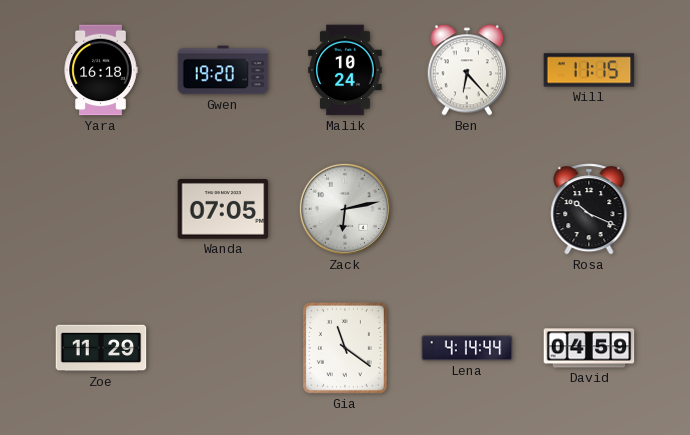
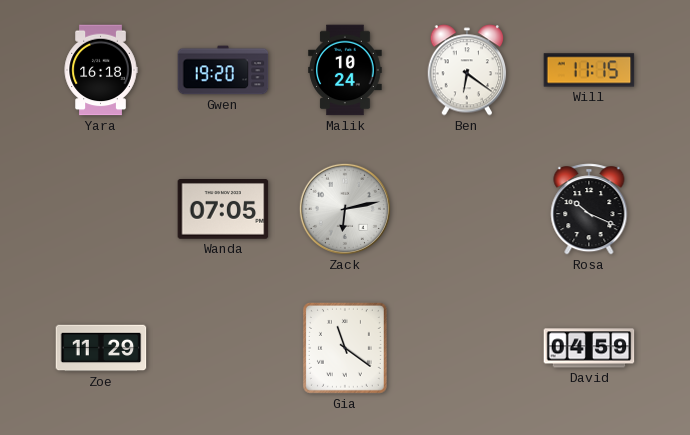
Ben: 6:23 -> 6:21 (467, 70)
Lena: 4:14 -> none (467, 348)
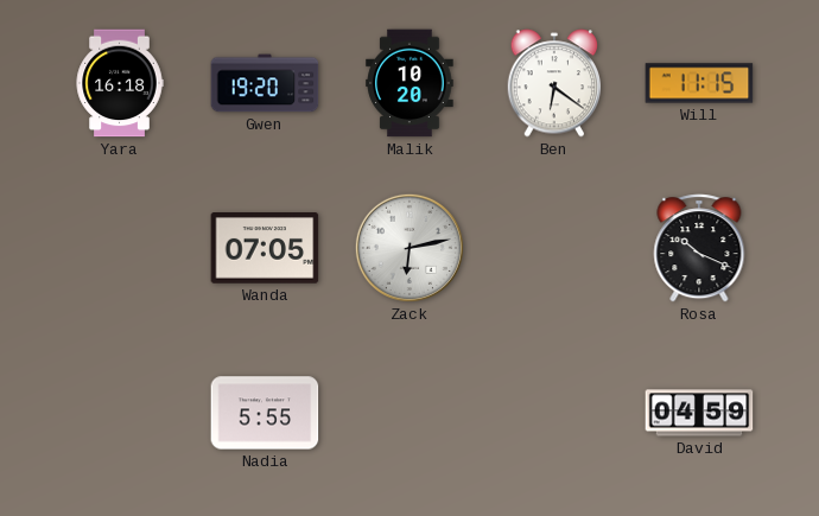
Malik: 10:24 -> 10:20 (409, 83)
Zoe: 11:29 -> none (101, 348)
Nadia: none -> 5:55 (265, 413)
Gia: 11:21 -> none (345, 348)
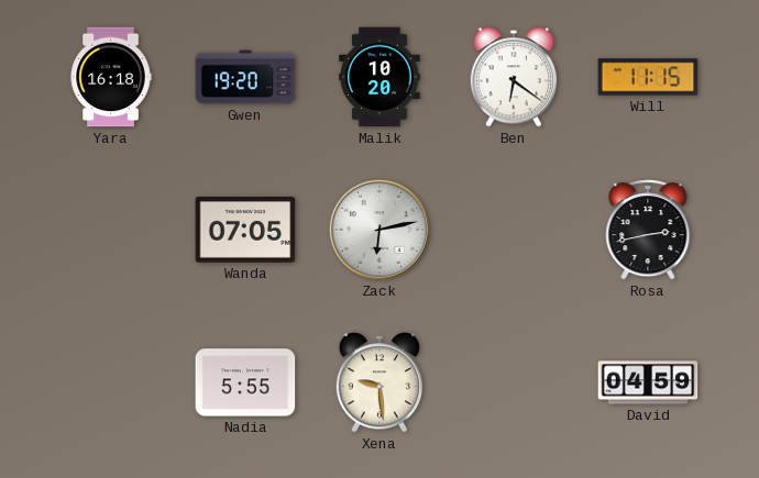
Rosa: 10:19 -> 2:43 (648, 230)
Xena: none -> 9:29 (380, 382)
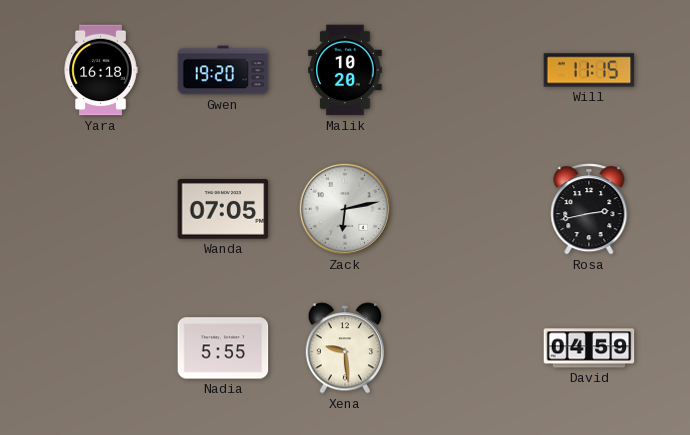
Ben: 6:21 -> none (514, 77)
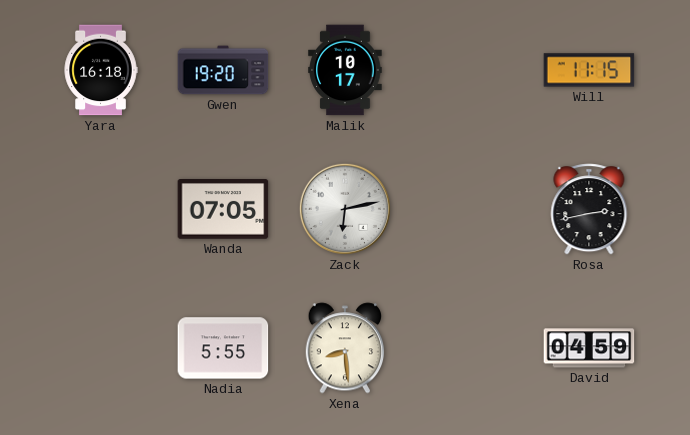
Malik: 10:20 -> 10:17 (345, 70)
Xena: 9:29 -> 8:29 (345, 348)
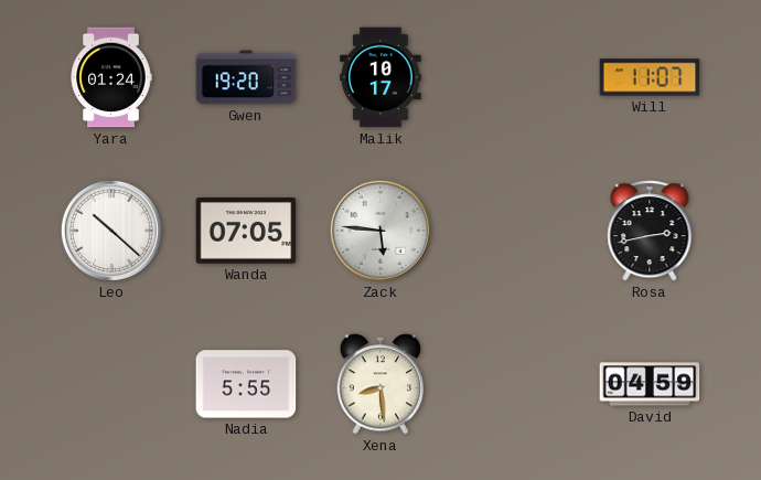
Yara: 16:18 -> 01:24 (111, 77)
Will: 11:15 -> 11:07 (650, 77)
Leo: none -> 10:22 (111, 231)
Zack: 6:13 -> 5:46 (380, 231)
